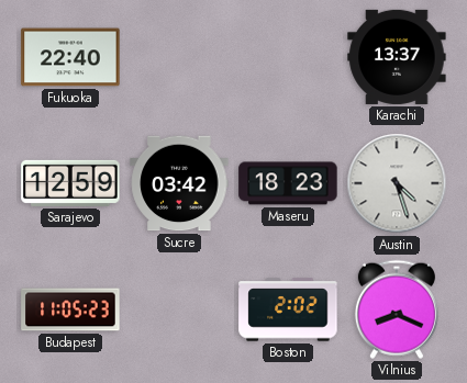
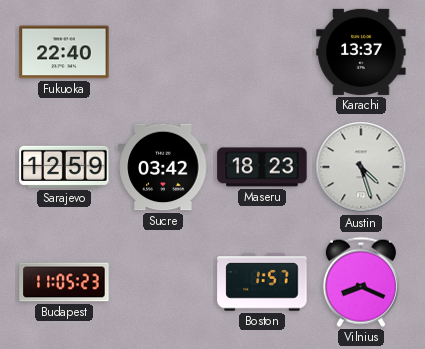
Boston: 2:02 -> 1:57 (262, 282)
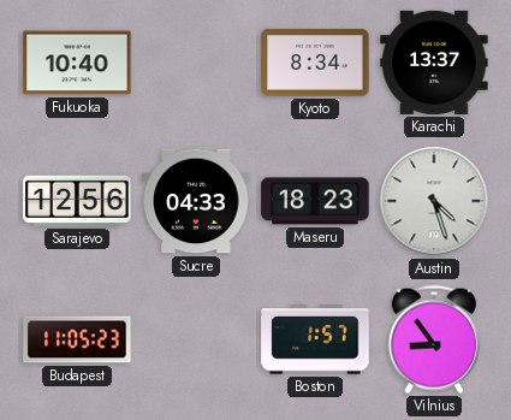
Fukuoka: 22:40 -> 10:40 (77, 63)
Kyoto: none -> 8:34 (315, 63)
Sarajevo: 12:59 -> 12:56 (77, 201)
Sucre: 03:42 -> 04:33 (196, 201)
Vilnius: 8:19 -> 8:54 (434, 339)
